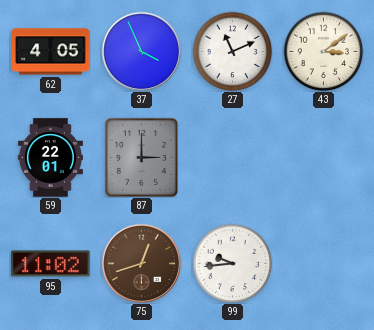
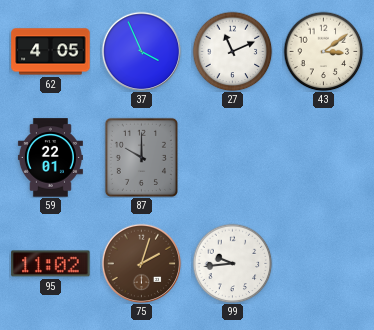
87: 3:00 -> 10:00 (141, 157)
75: 12:42 -> 2:03 (141, 263)
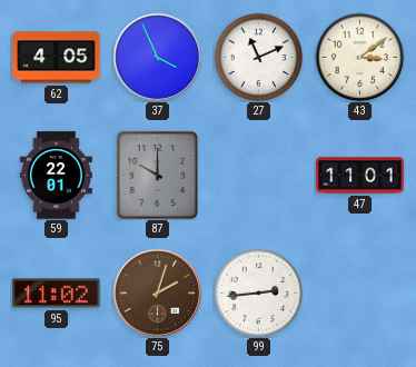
47: none -> 11:01 (360, 176)
99: 9:44 -> 2:44 (258, 292)
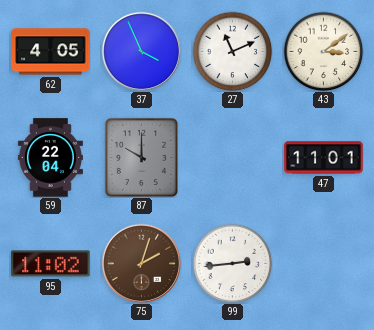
59: 22:01 -> 22:04 (50, 158)
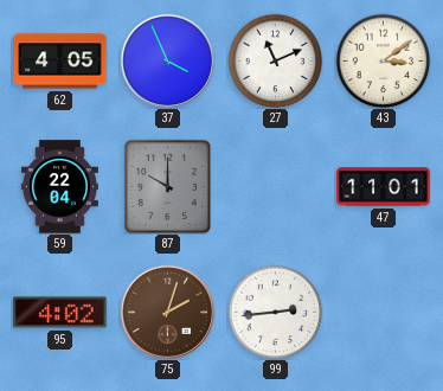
95: 11:02 -> 4:02 (60, 313)
